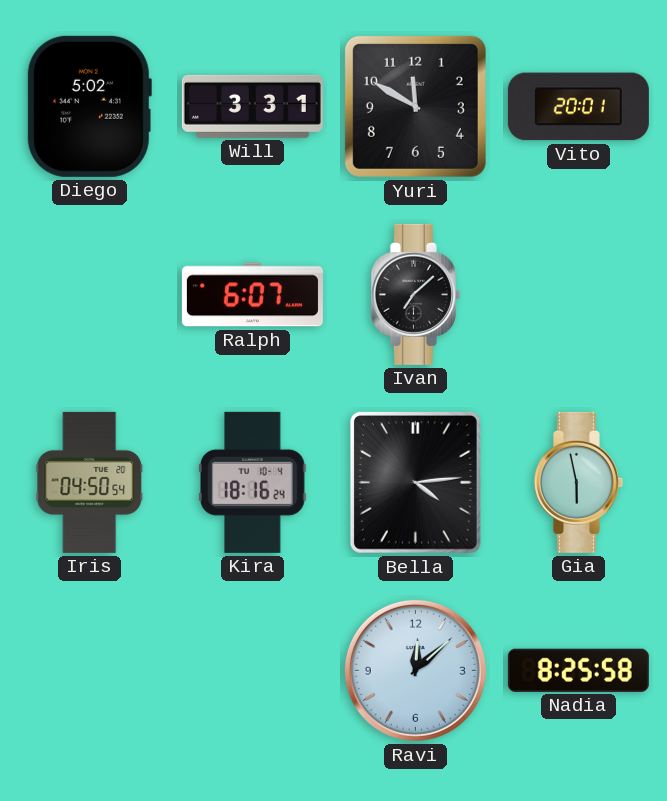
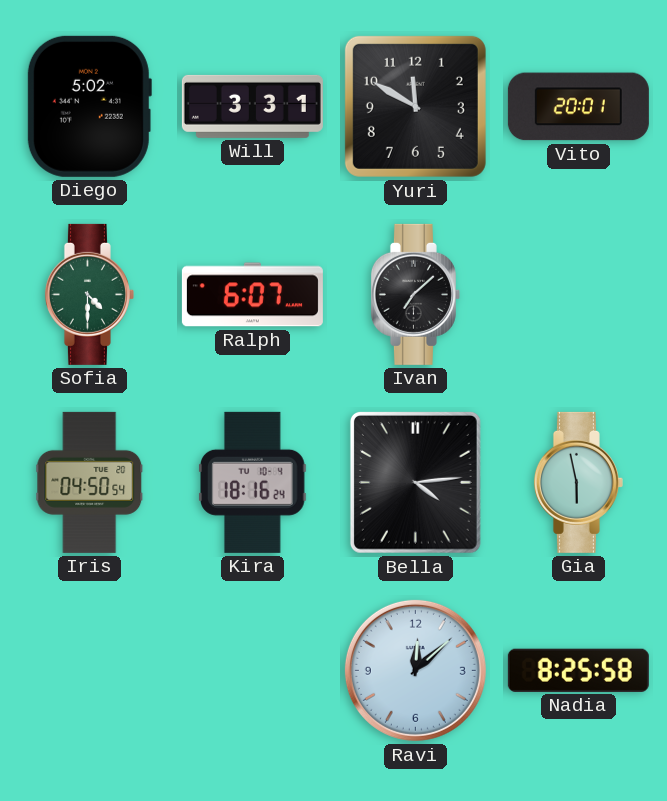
Sofia: none -> 4:30 (89, 294)
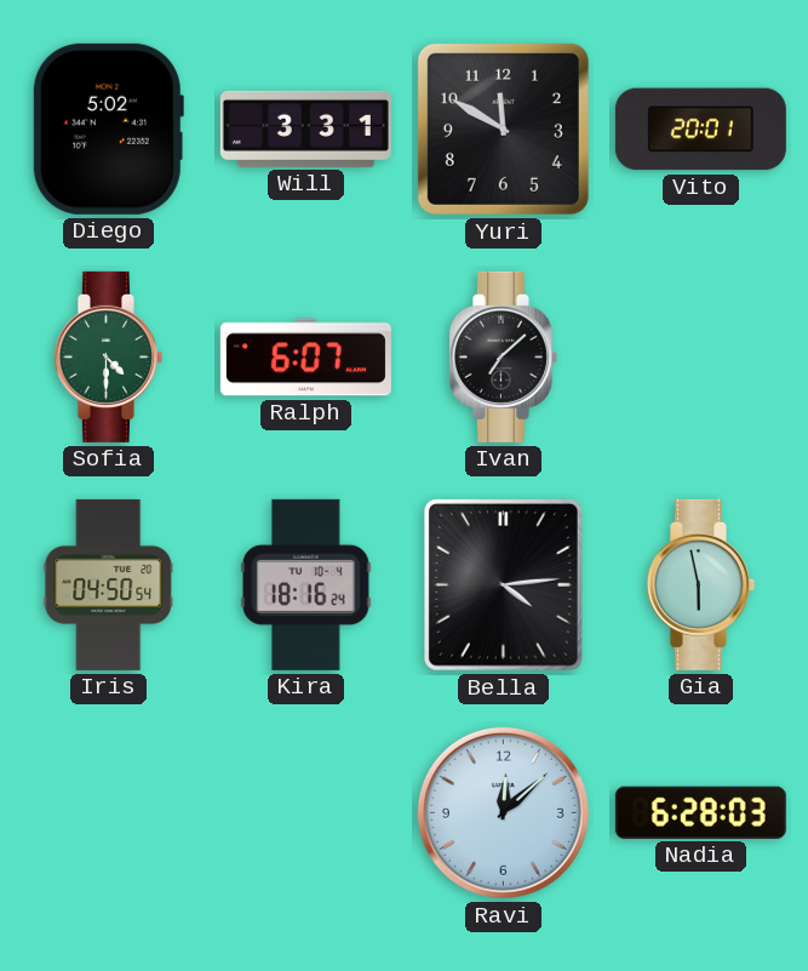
Nadia: 8:25 -> 6:28 (700, 812)
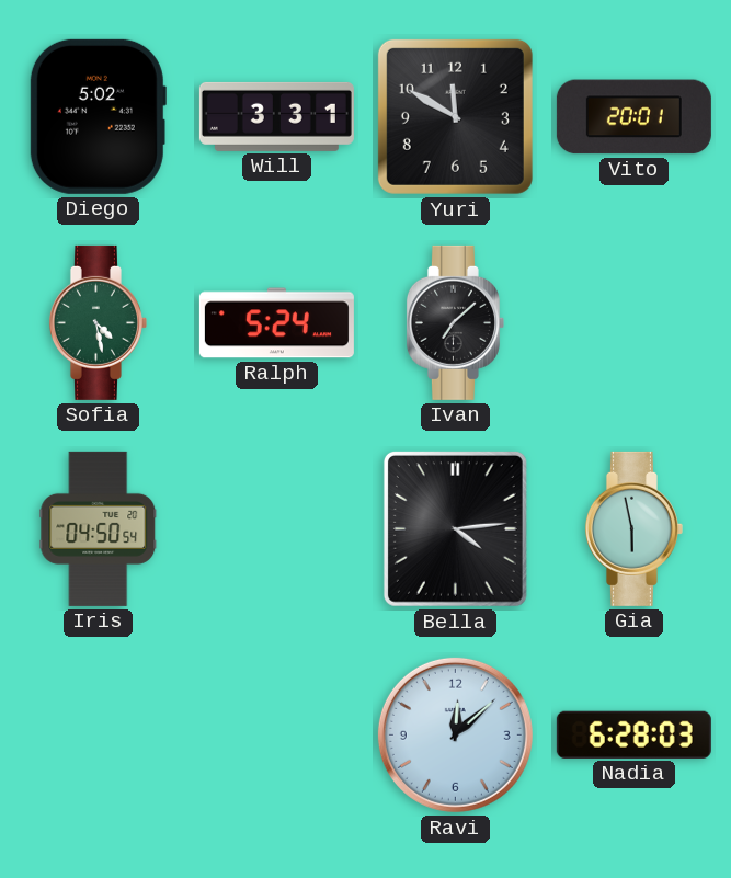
Sofia: 4:30 -> 4:28 (98, 322)
Ralph: 6:07 -> 5:24 (276, 323)
Kira: 18:16 -> none (306, 584)
